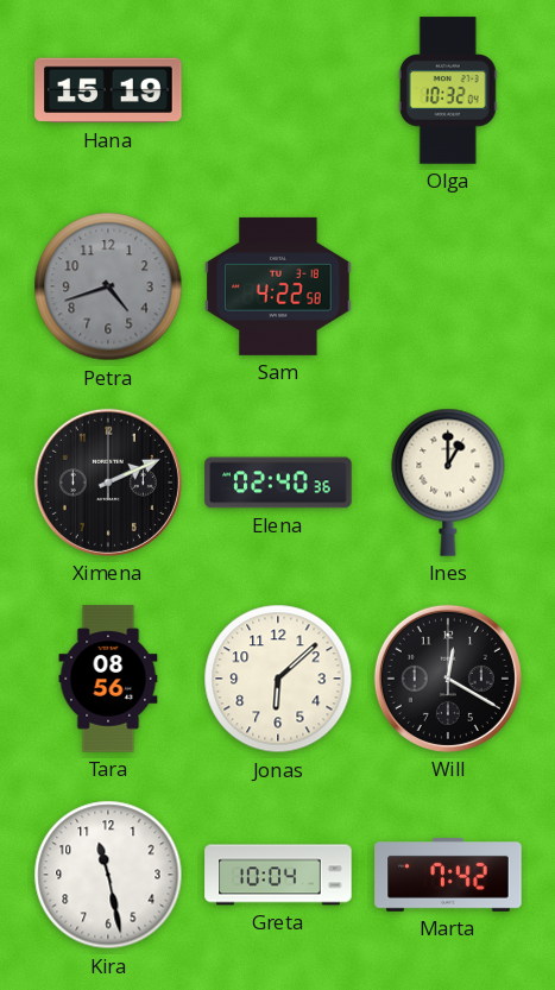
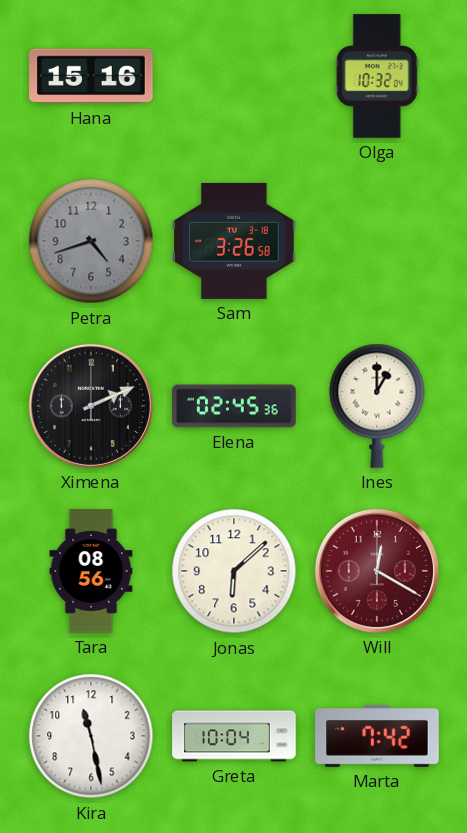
Hana: 15:19 -> 15:16 (91, 76)
Sam: 4:22 -> 3:26 (234, 241)
Elena: 02:40 -> 02:45 (234, 406)
Will dial: black -> burgundy (377, 571)
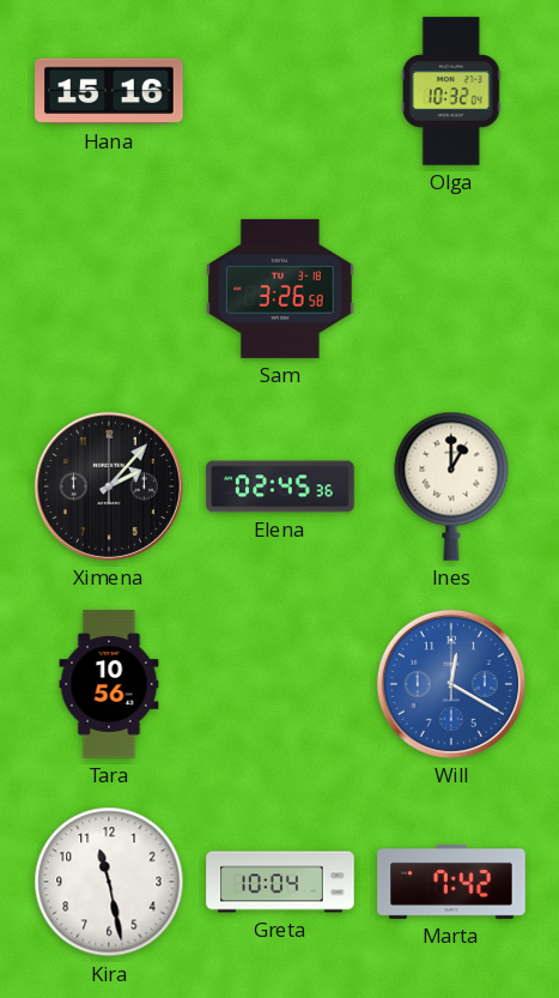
Petra: 4:42 -> none (91, 241)
Ximena: 2:11 -> 2:07 (109, 486)
Tara: 08:56 -> 10:56 (109, 684)
Jonas: 6:08 -> none (234, 571)
Will dial: burgundy -> blue (451, 684)
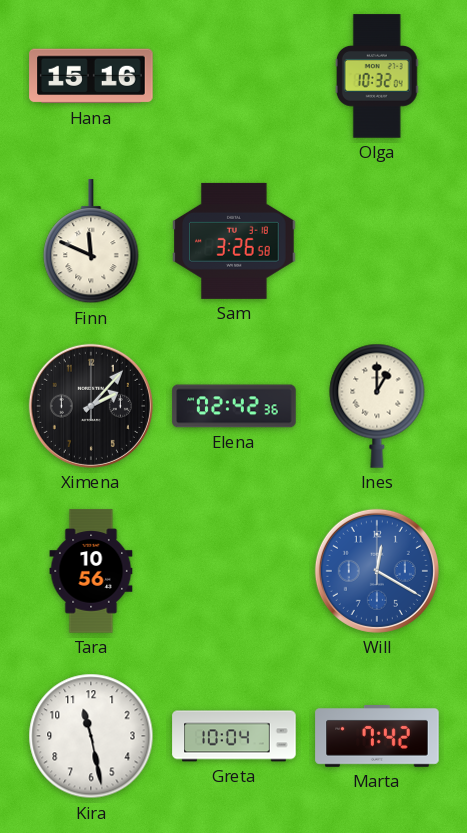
Finn: none -> 11:49 (91, 242)
Elena: 02:45 -> 02:42 (234, 406)
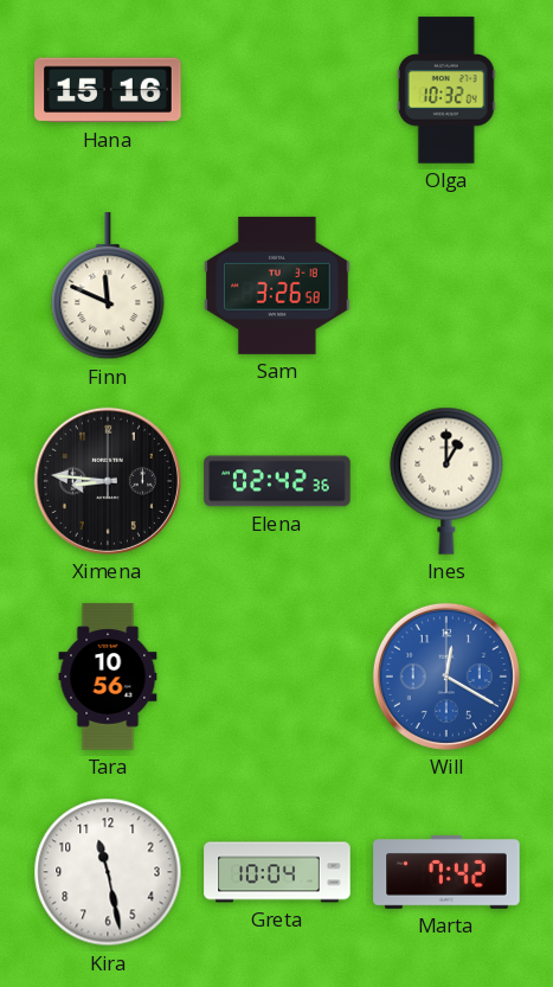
Ximena: 2:07 -> 8:46 (108, 481)
